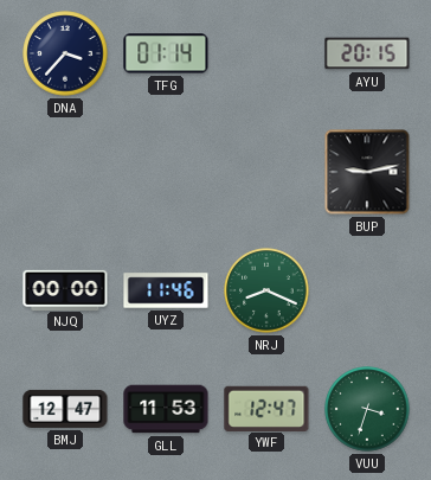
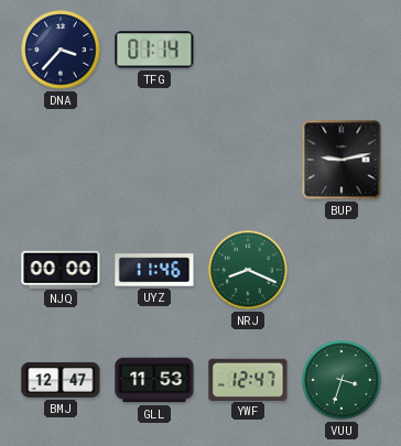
AYU: 20:15 -> none (367, 53)
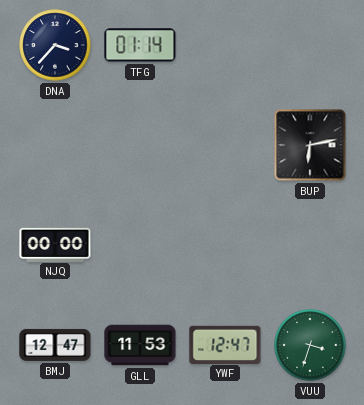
BUP: 9:13 -> 6:13 (310, 145)
UYZ: 11:46 -> none (154, 270)
NRJ: 8:19 -> none (248, 270)
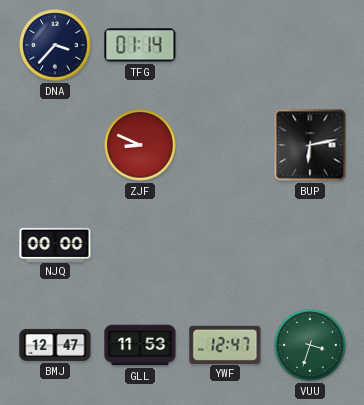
ZJF: none -> 8:49 (140, 145)
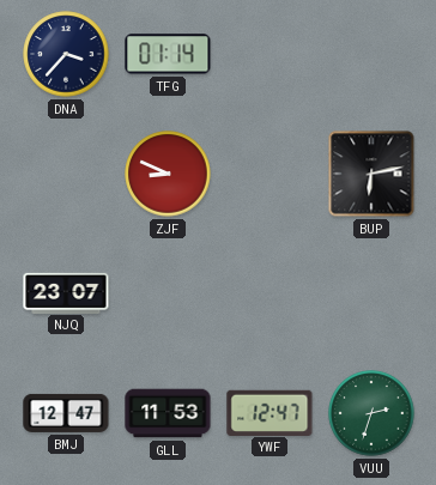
NJQ: 00:00 -> 23:07 (66, 292)
VUU: 3:33 -> 2:33 (371, 413)
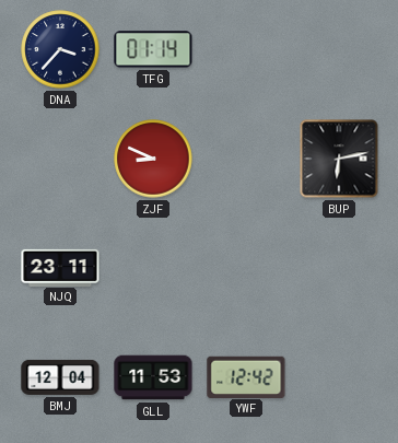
NJQ: 23:07 -> 23:11 (60, 267)
BMJ: 12:47 -> 12:04 (60, 377)
YWF: 12:47 -> 12:42 (246, 376)
VUU: 2:33 -> none (371, 413)
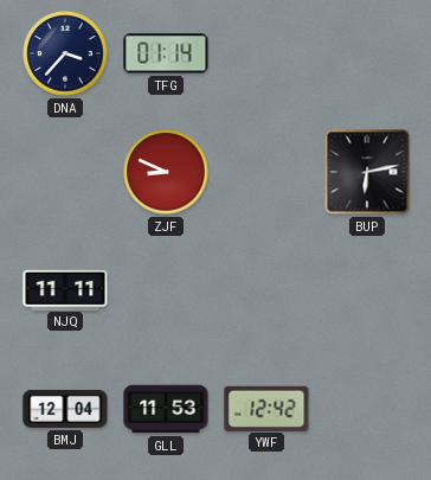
NJQ: 23:11 -> 11:11 (65, 289)
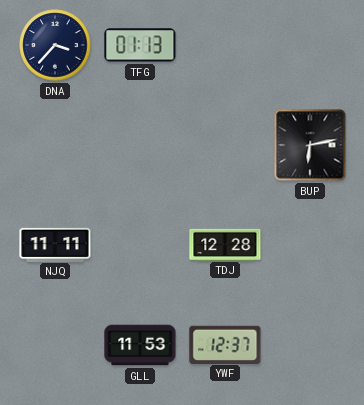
TFG: 01:14 -> 01:13 (140, 45)
ZJF: 8:49 -> none (166, 172)
TDJ: none -> 12:28 (225, 244)
BMJ: 12:04 -> none (65, 409)
YWF: 12:42 -> 12:37 (225, 344)
